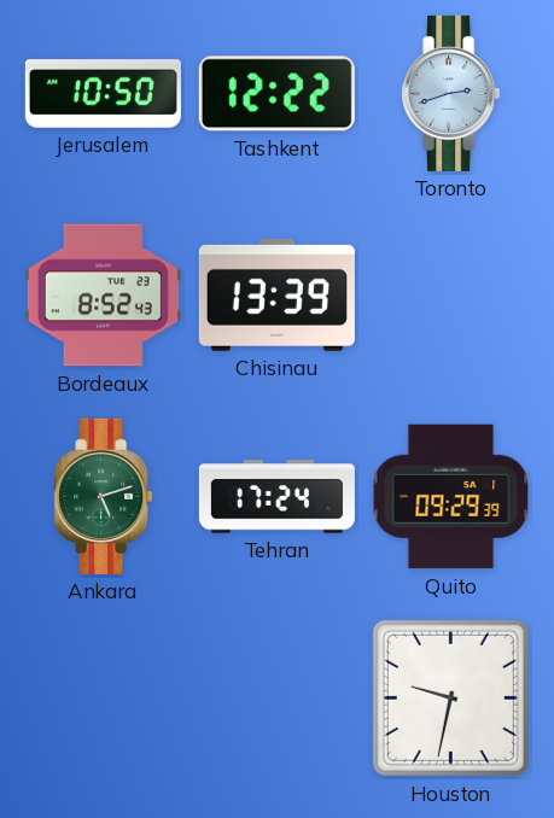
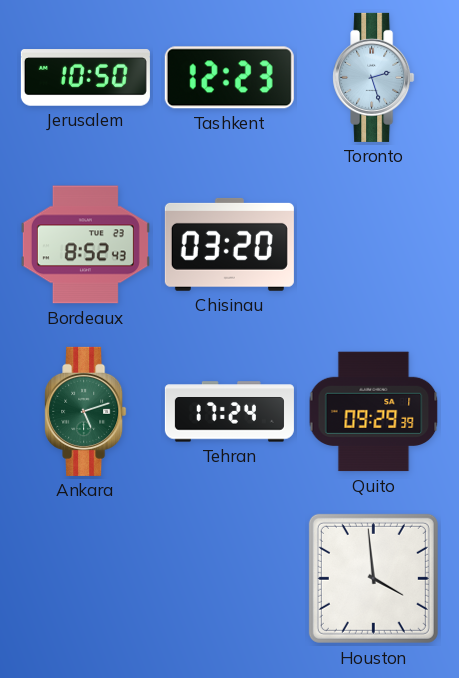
Tashkent: 12:22 -> 12:23 (229, 78)
Toronto: 2:42 -> 2:27 (374, 77)
Chisinau: 13:39 -> 03:20 (229, 244)
Houston: 9:32 -> 3:59 (373, 578)
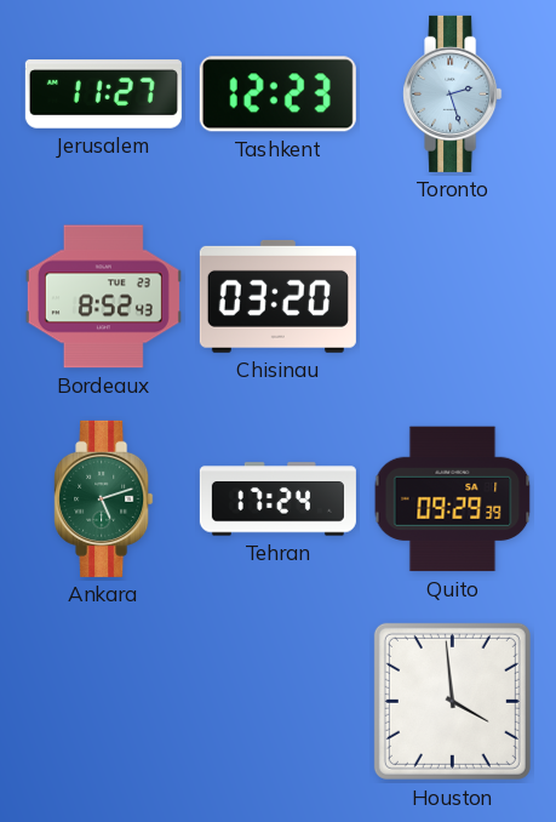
Jerusalem: 10:50 -> 11:27 (103, 95)
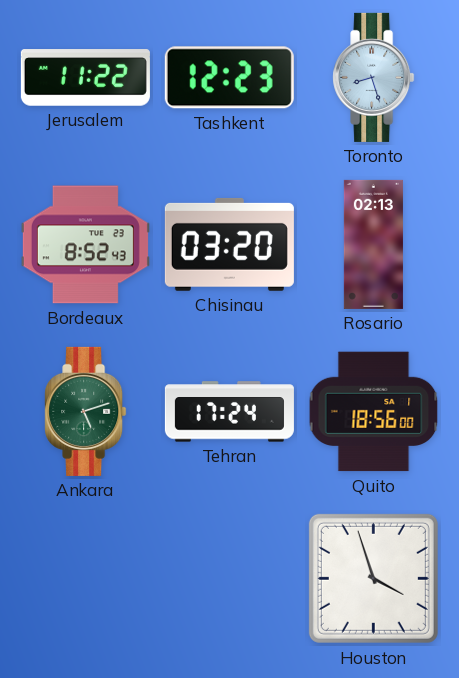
Jerusalem: 11:27 -> 11:22 (85, 78)
Toronto: 2:27 -> 8:27 (374, 77)
Rosario: none -> 02:13 (373, 244)
Quito: 09:29 -> 18:56 (374, 412)
Houston: 3:59 -> 3:57 (373, 578)
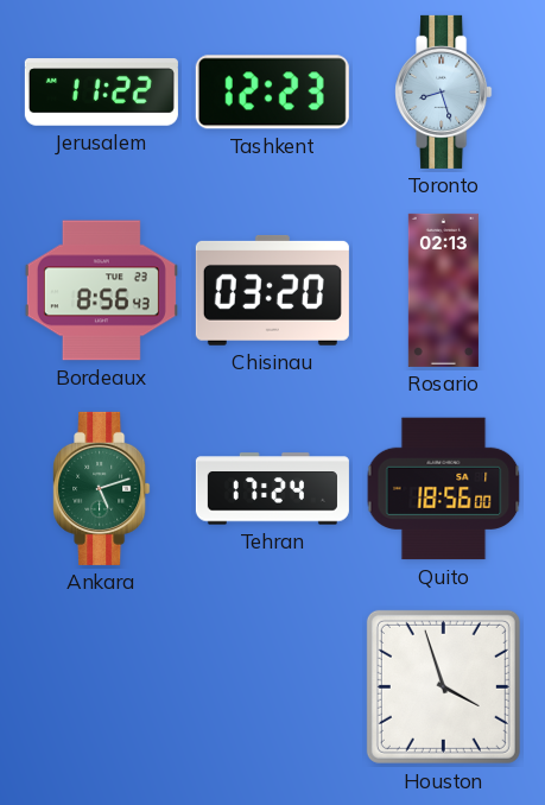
Bordeaux: 8:52 -> 8:56 (101, 291)
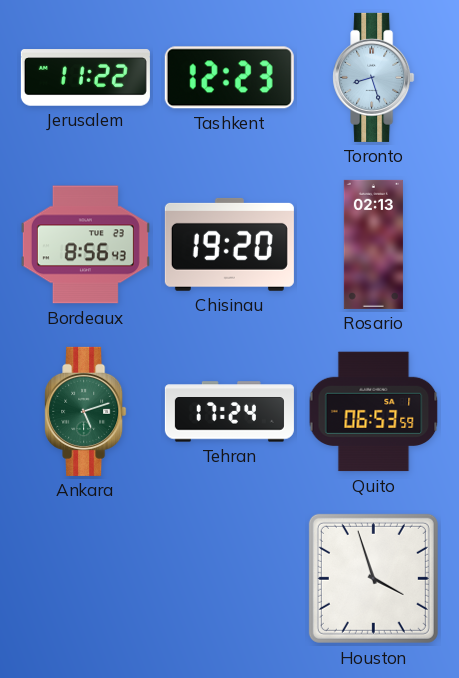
Chisinau: 03:20 -> 19:20 (229, 244)
Quito: 18:56 -> 06:53 (374, 412)
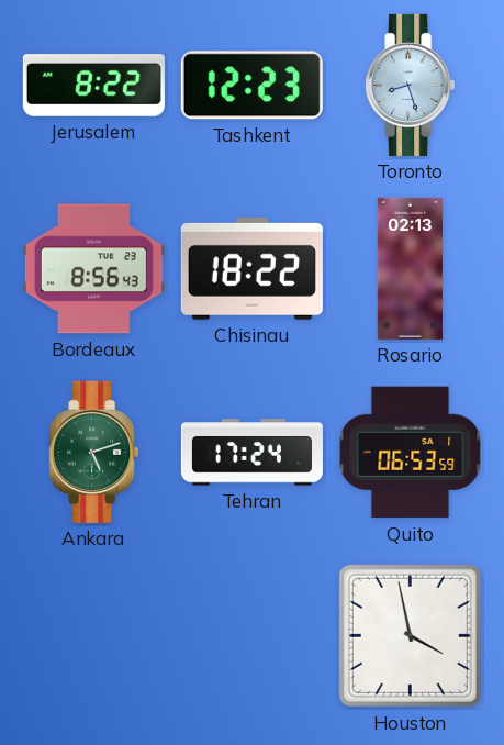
Jerusalem: 11:22 -> 8:22 (93, 86)
Chisinau: 19:20 -> 18:22 (251, 268)
Houston: 3:57 -> 3:58 (410, 635)
